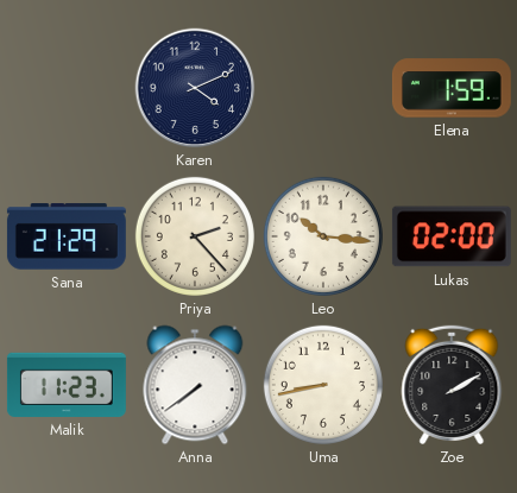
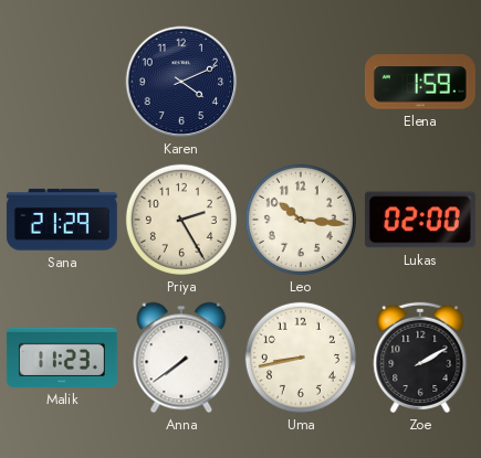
Priya: 2:23 -> 2:25 (181, 220)
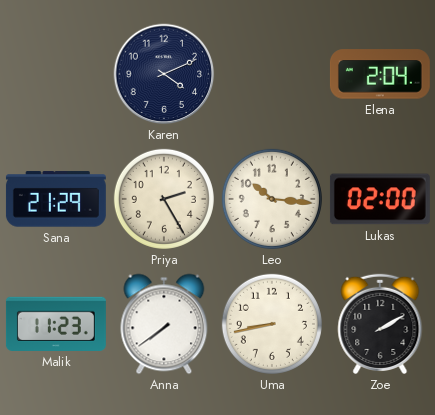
Elena: 1:59 -> 2:04 (380, 74)
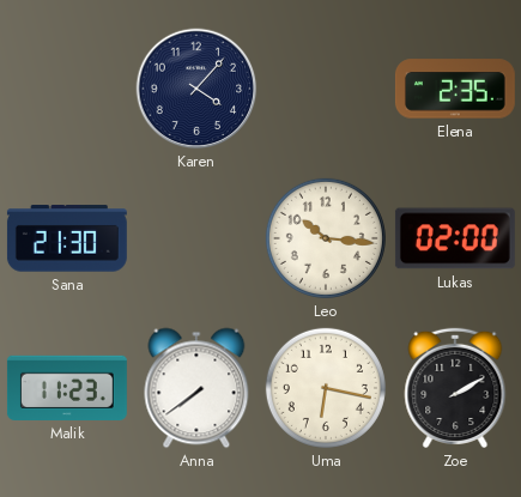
Karen: 4:11 -> 4:07 (196, 89)
Elena: 2:04 -> 2:35 (455, 89)
Sana: 21:29 -> 21:30 (67, 238)
Priya: 2:25 -> none (164, 199)
Uma: 8:43 -> 6:17 (326, 388)
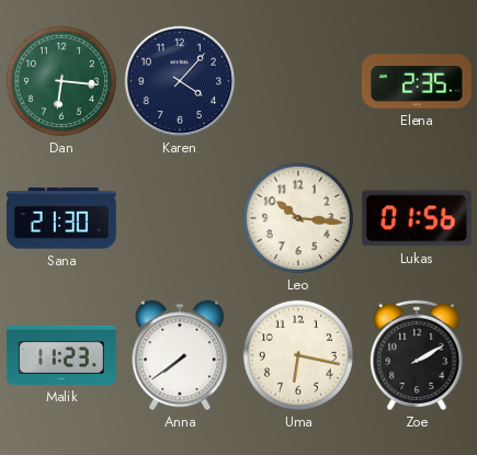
Dan: none -> 6:16 (61, 81)
Lukas: 02:00 -> 01:56 (417, 218)
